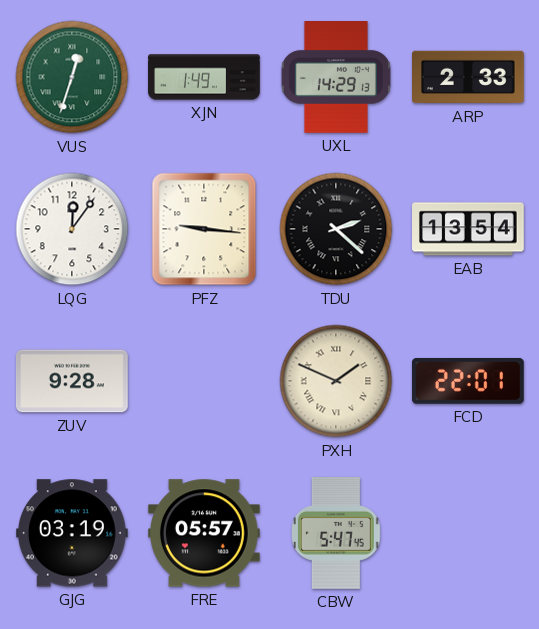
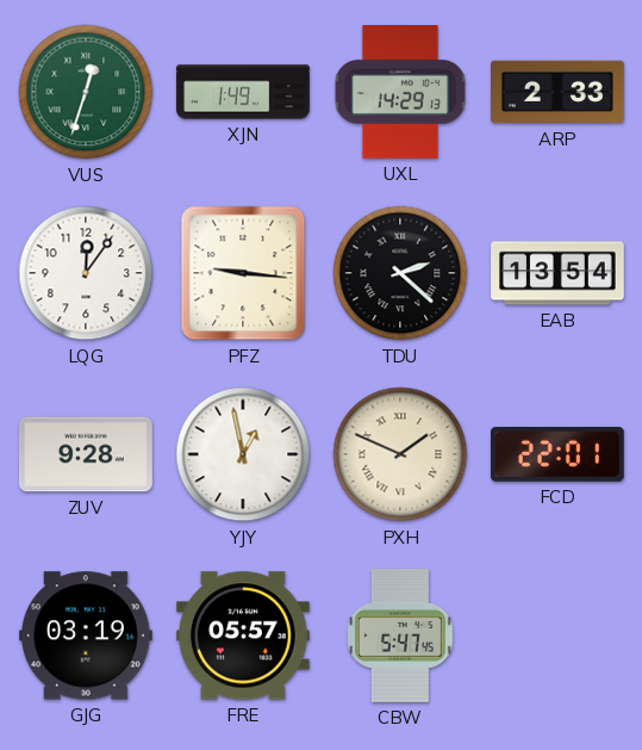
YJY: none -> 12:58 (243, 454)
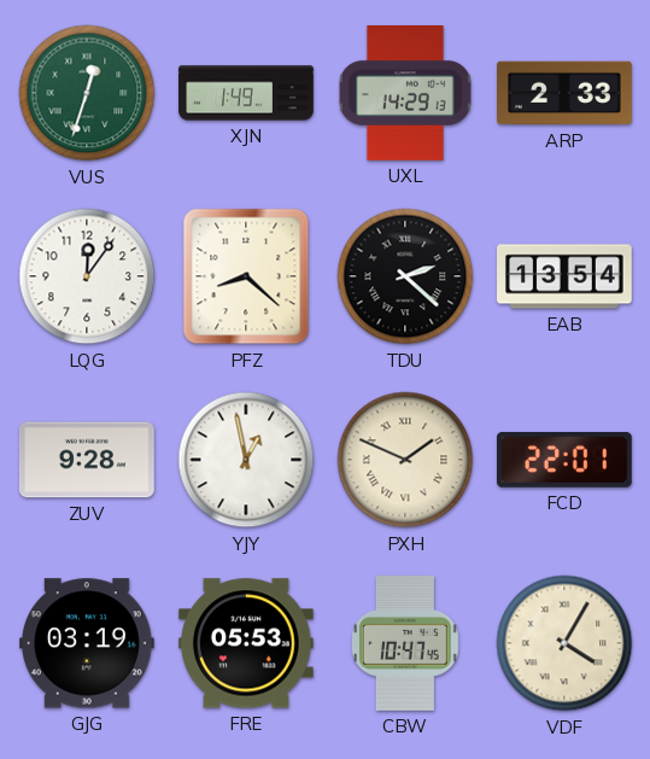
PFZ: 9:16 -> 8:22 (246, 276)
FRE: 05:57 -> 05:53 (246, 643)
CBW: 5:47 -> 10:47 (405, 644)
VDF: none -> 4:05 (564, 643)
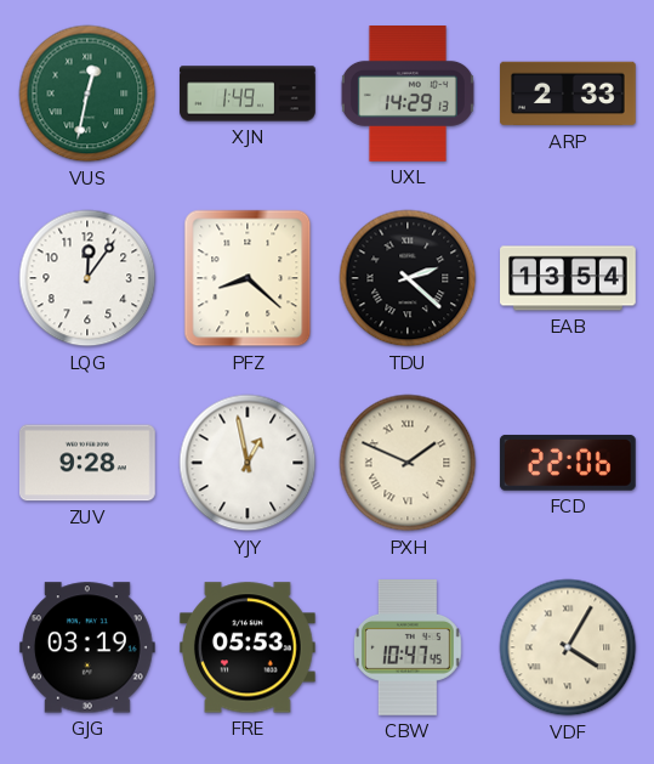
VUS: 12:33 -> 12:32 (87, 94)
FCD: 22:01 -> 22:06 (568, 463)
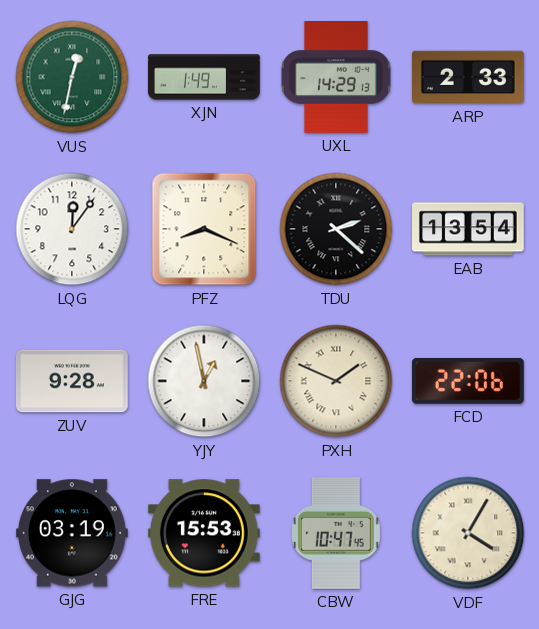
PFZ: 8:22 -> 8:19 (204, 229)
FRE: 05:53 -> 15:53 (204, 533)
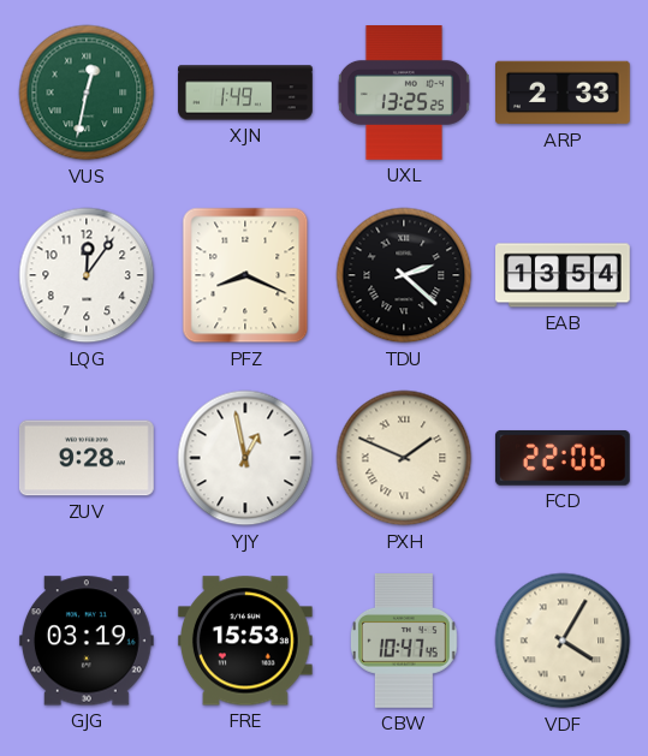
UXL: 14:29 -> 13:25 (404, 94)
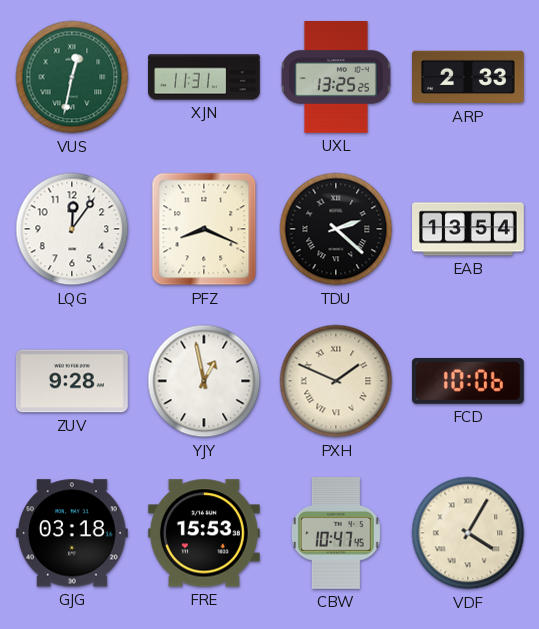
XJN: 1:49 -> 11:31 (204, 77)
FCD: 22:06 -> 10:06 (468, 381)
GJG: 03:19 -> 03:18 (72, 533)
